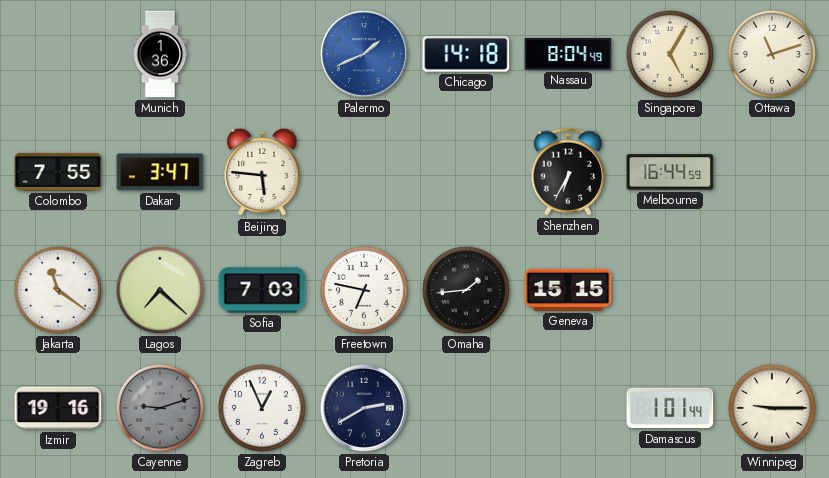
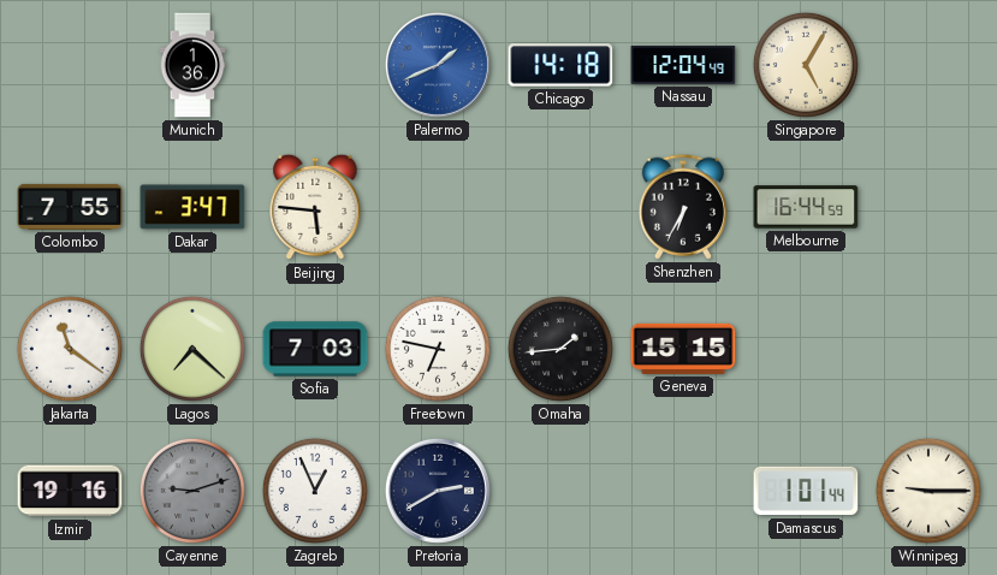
Nassau: 8:04 -> 12:04 (683, 65)
Ottawa: 11:12 -> none (772, 54)
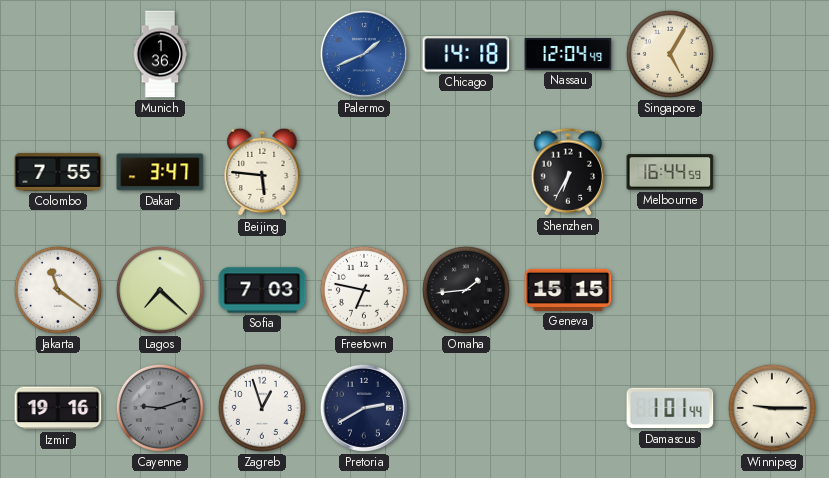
Zagreb: 12:56 -> 12:57 (262, 408)
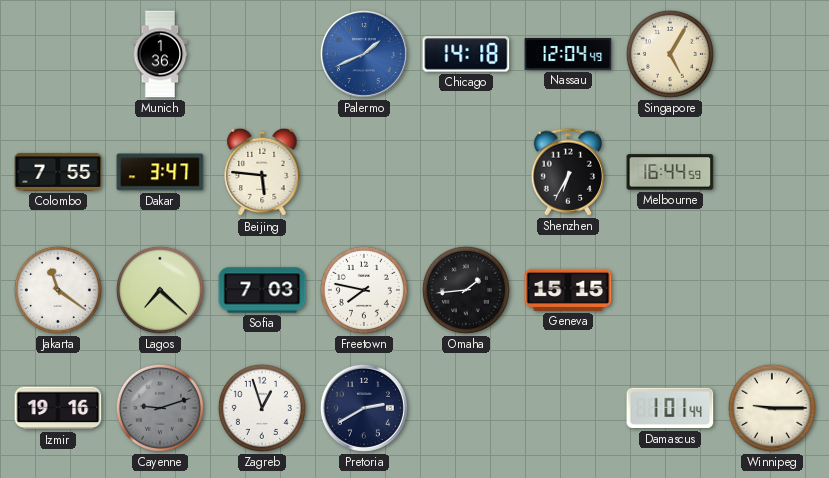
Freetown: 6:47 -> 7:47 (364, 290)
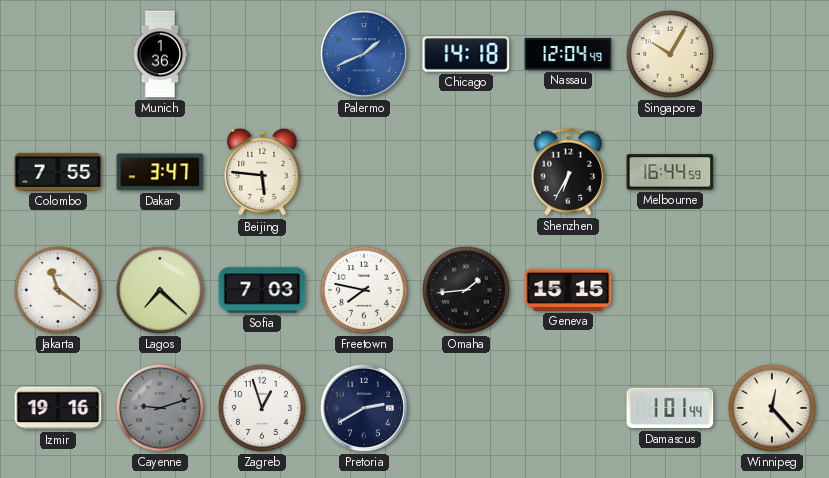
Singapore: 5:05 -> 10:05 (670, 54)
Winnipeg: 9:15 -> 12:23 (772, 408)
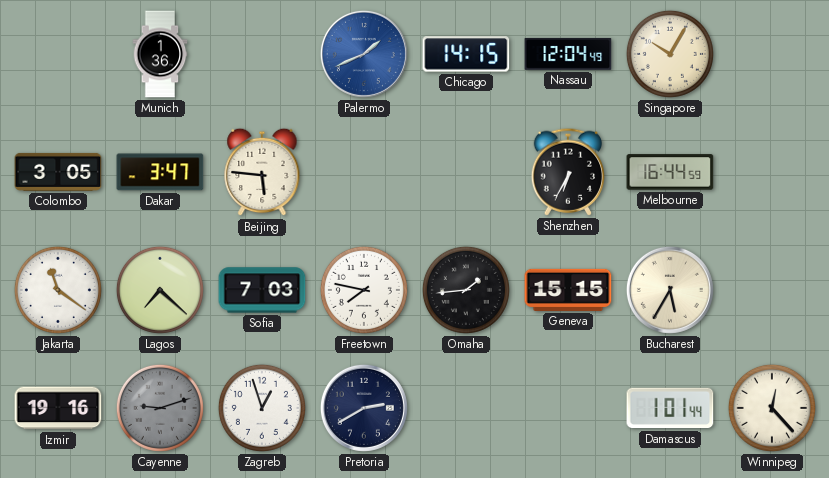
Chicago: 14:18 -> 14:15 (466, 54)
Colombo: 7:55 -> 3:05 (58, 172)
Bucharest: none -> 5:35 (670, 290)
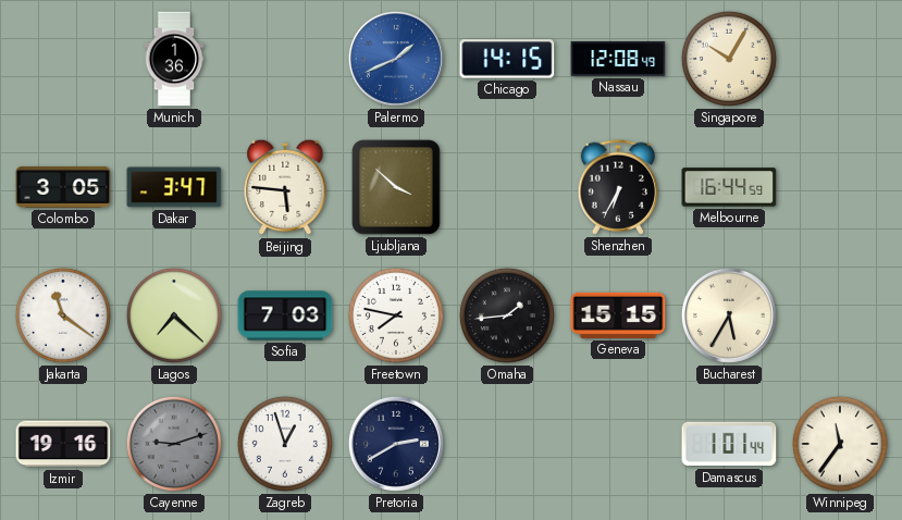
Nassau: 12:04 -> 12:08 (618, 59)
Ljubljana: none -> 3:52 (396, 187)
Winnipeg: 12:23 -> 11:36 (840, 444)
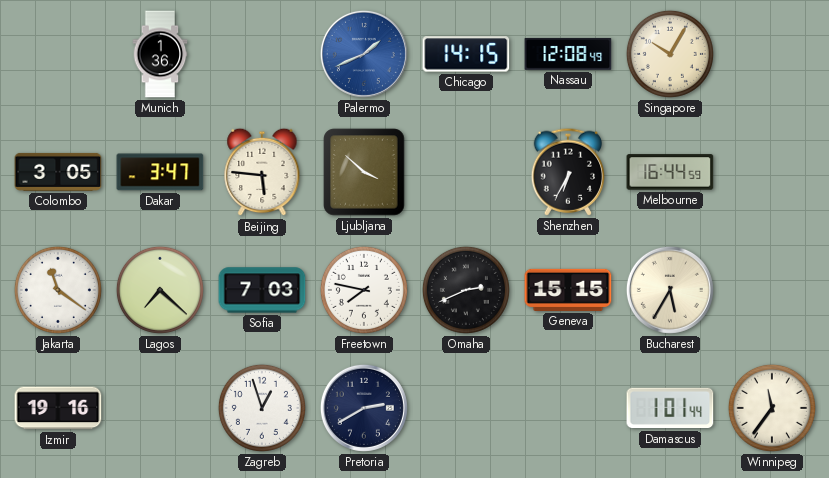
Omaha: 1:44 -> 2:41 (466, 290)
Cayenne: 9:12 -> none (174, 444)
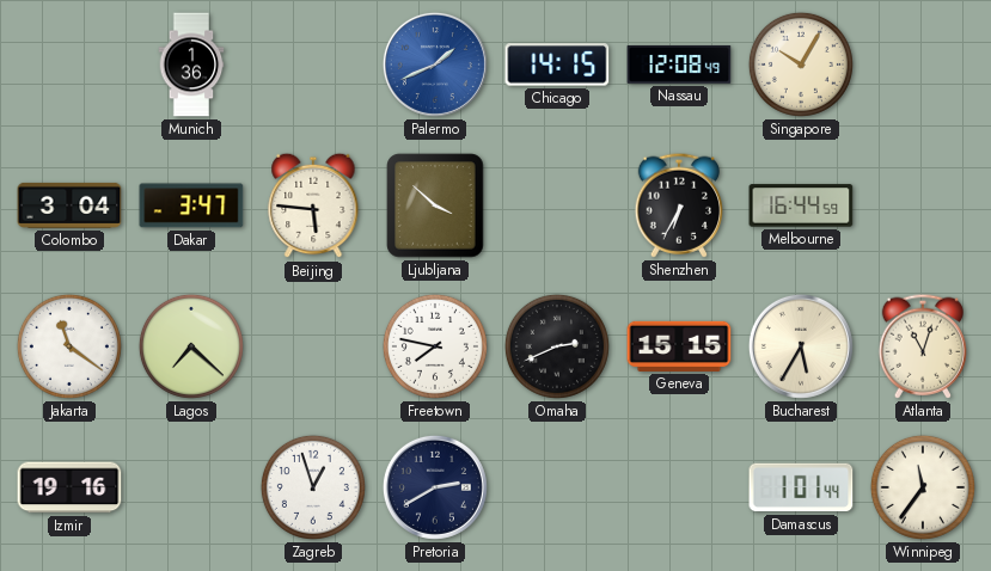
Colombo: 3:05 -> 3:04 (69, 205)
Sofia: 7:03 -> none (262, 290)
Atlanta: none -> 11:03 (922, 346)
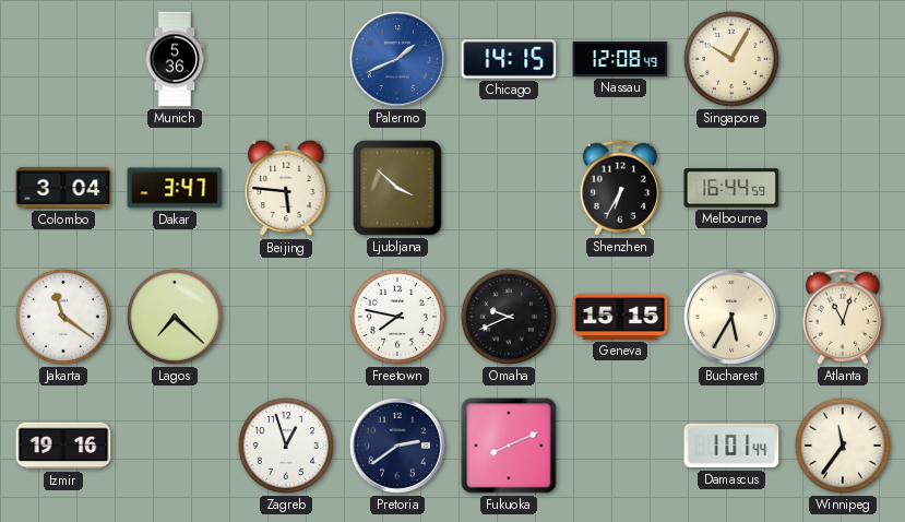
Munich: 1:36 -> 5:36 (175, 59)
Omaha: 2:41 -> 9:41 (509, 317)
Pretoria: 2:40 -> 2:39 (397, 446)
Fukuoka: none -> 8:11 (509, 446)
